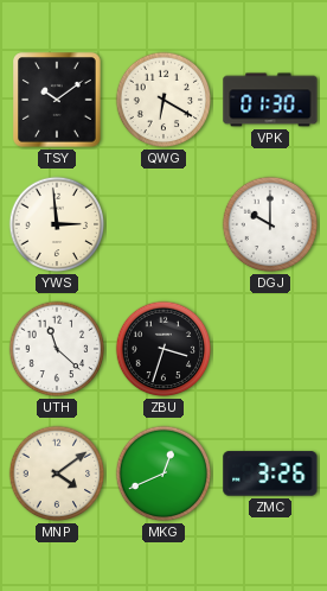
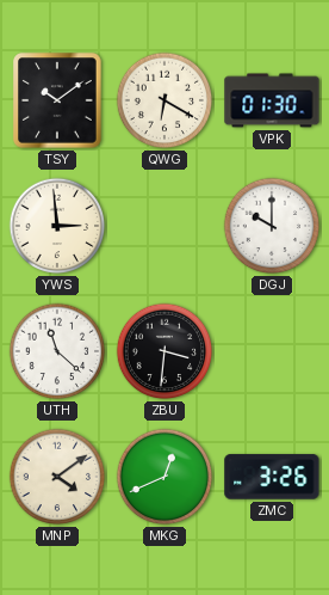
ZBU: 3:33 -> 3:31 (164, 351)
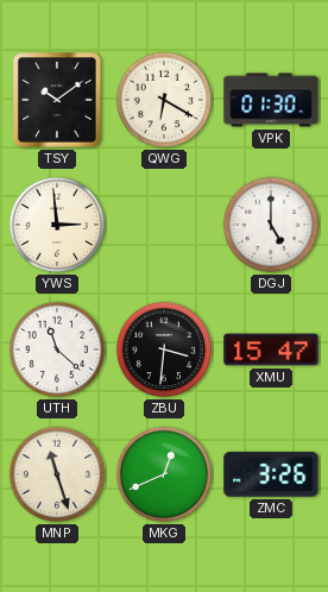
DGJ: 10:00 -> 5:00 (271, 225)
XMU: none -> 15:47 (271, 349)
MNP: 4:09 -> 11:27 (57, 474)
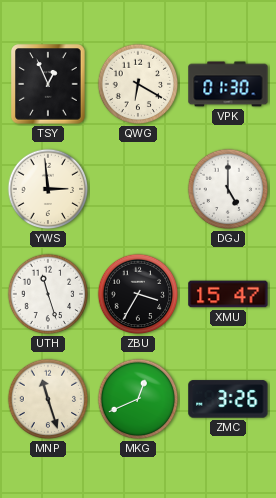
TSY: 10:09 -> 12:56 (48, 84)
UTH: 11:22 -> 11:27 (48, 294)
ZBU: 3:31 -> 3:35 (138, 294)
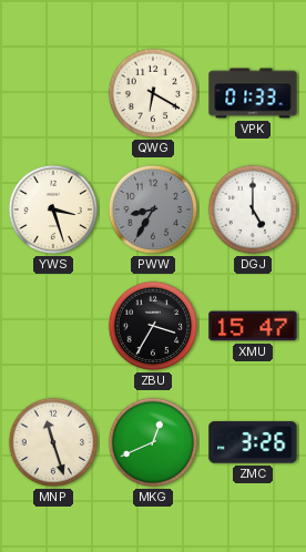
TSY: 12:56 -> none (48, 84)
VPK: 01:30 -> 01:33 (253, 93)
YWS: 2:59 -> 3:27 (53, 209)
PWW: none -> 8:35 (153, 209)
UTH: 11:27 -> none (48, 294)
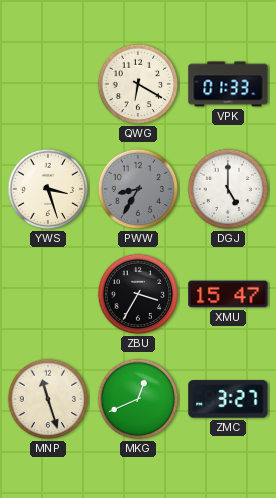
ZMC: 3:26 -> 3:27 (228, 399)
